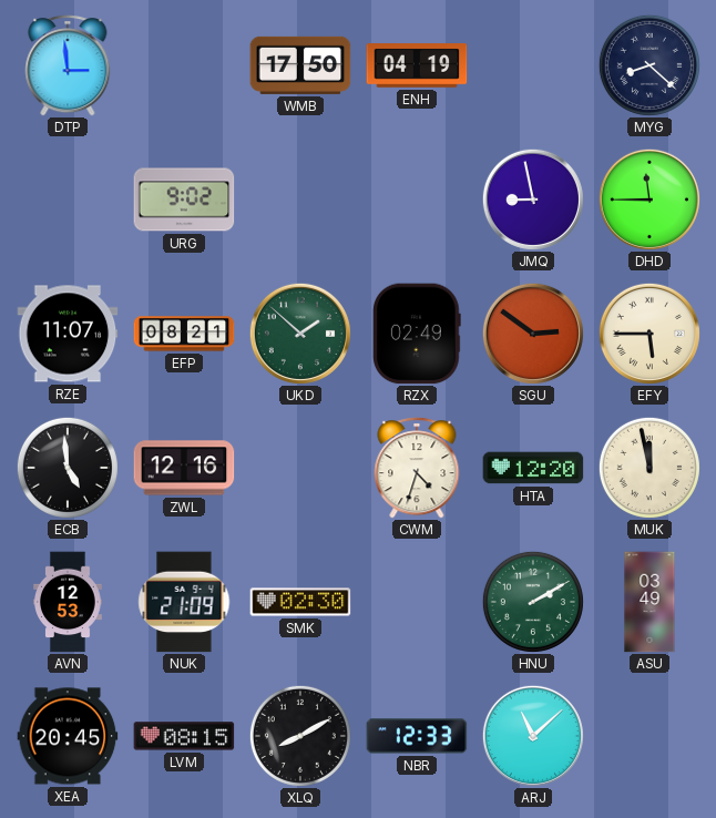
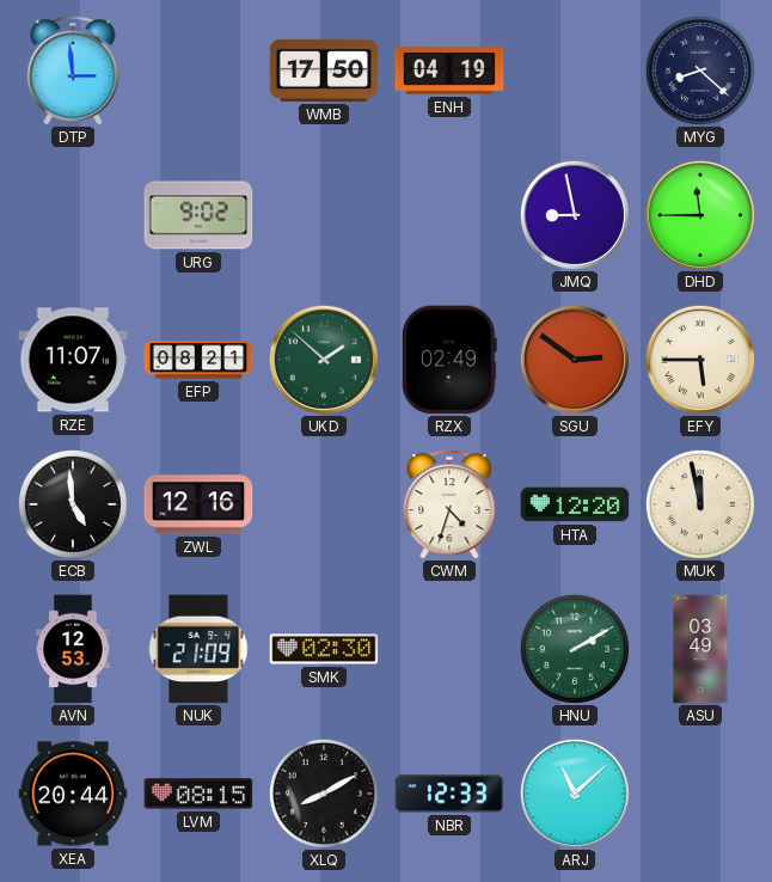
XEA: 20:45 -> 20:44 (73, 794)
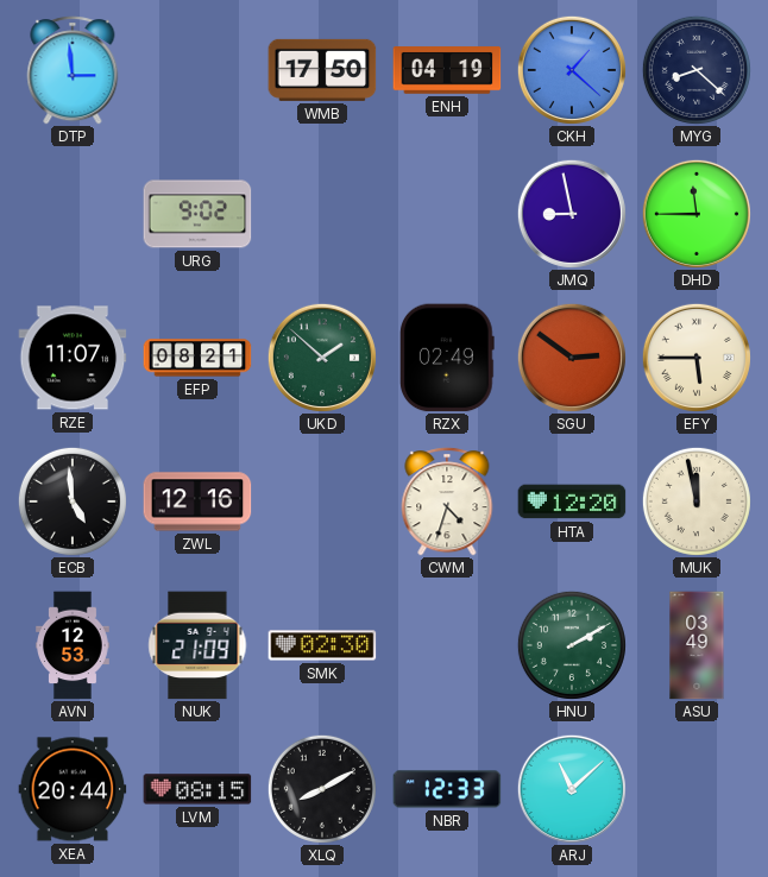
CKH: none -> 1:22 (572, 70)
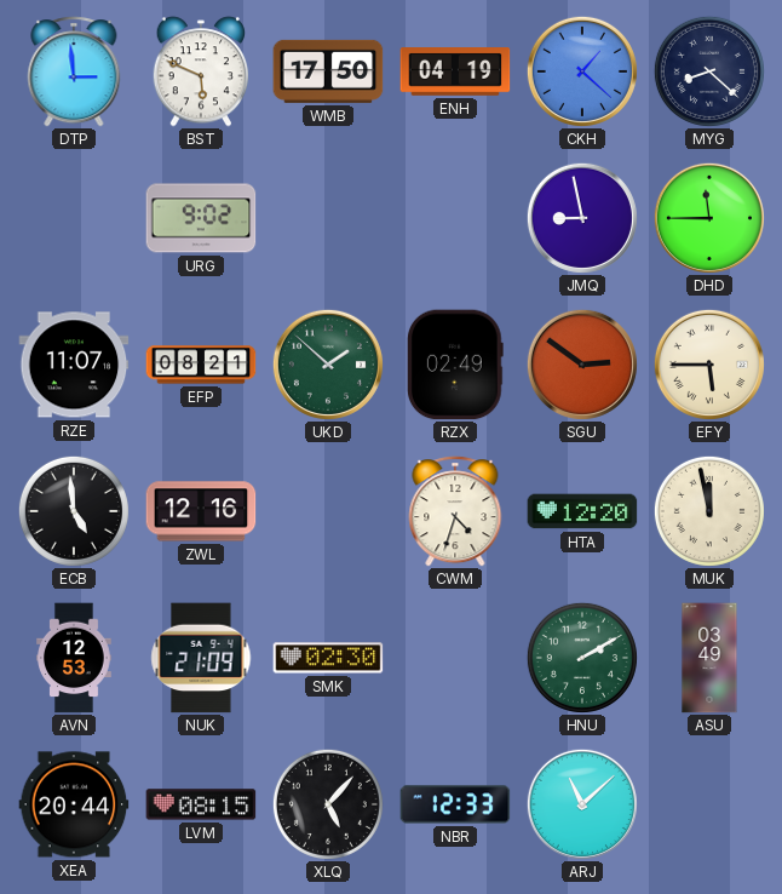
BST: none -> 5:49 (201, 71)
XLQ: 8:10 -> 5:07 (328, 804)
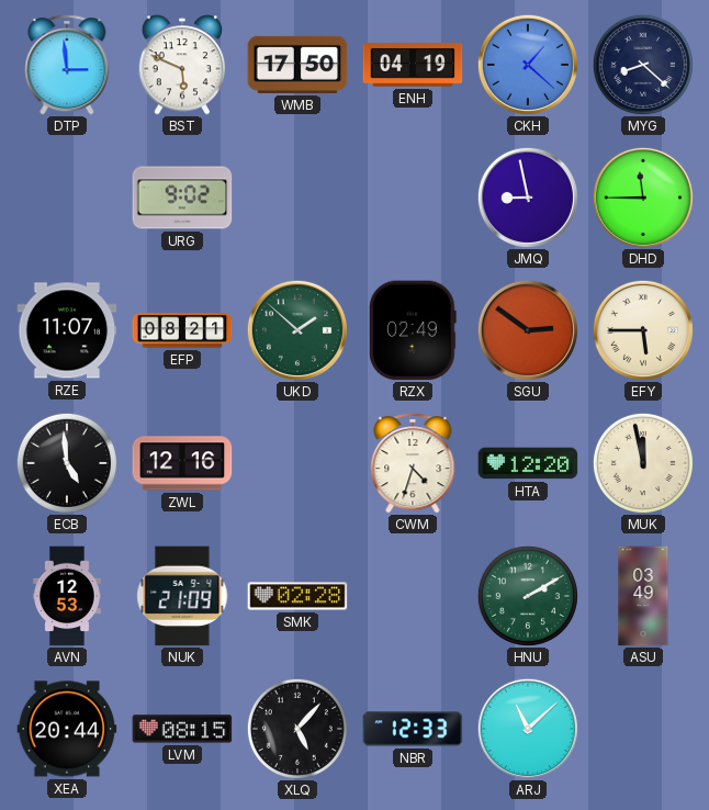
SMK: 02:30 -> 02:28 (297, 596)
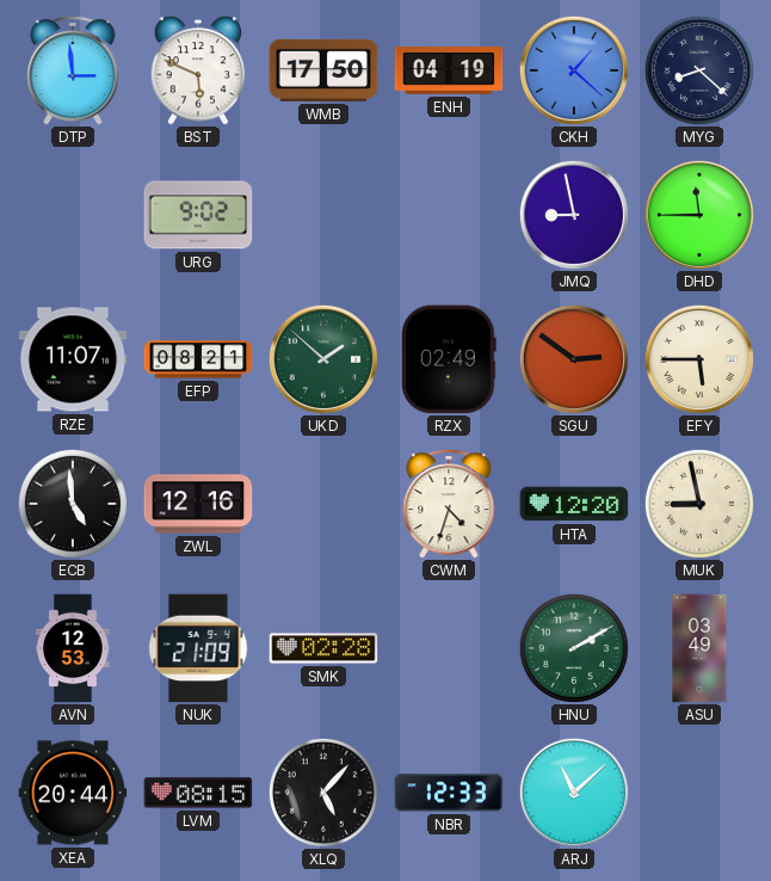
MUK: 11:58 -> 8:58 (699, 504)
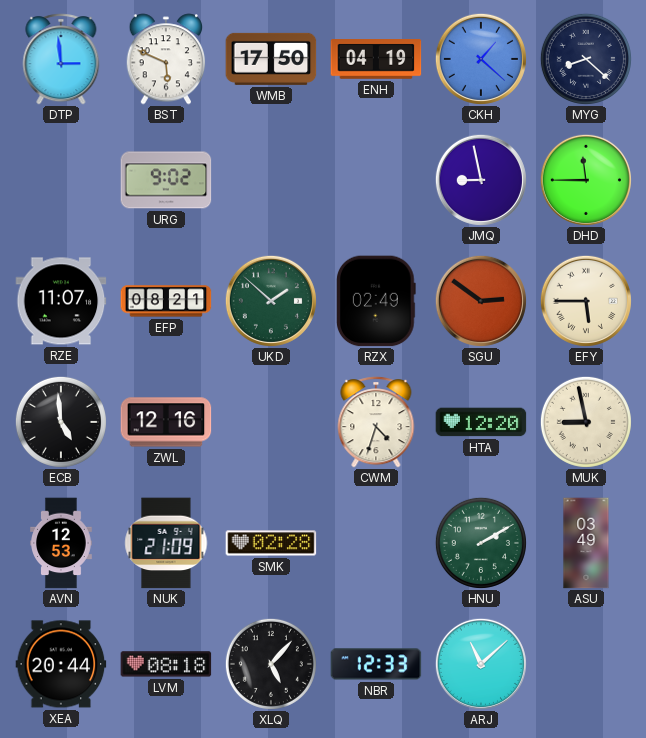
LVM: 08:15 -> 08:18 (166, 664)
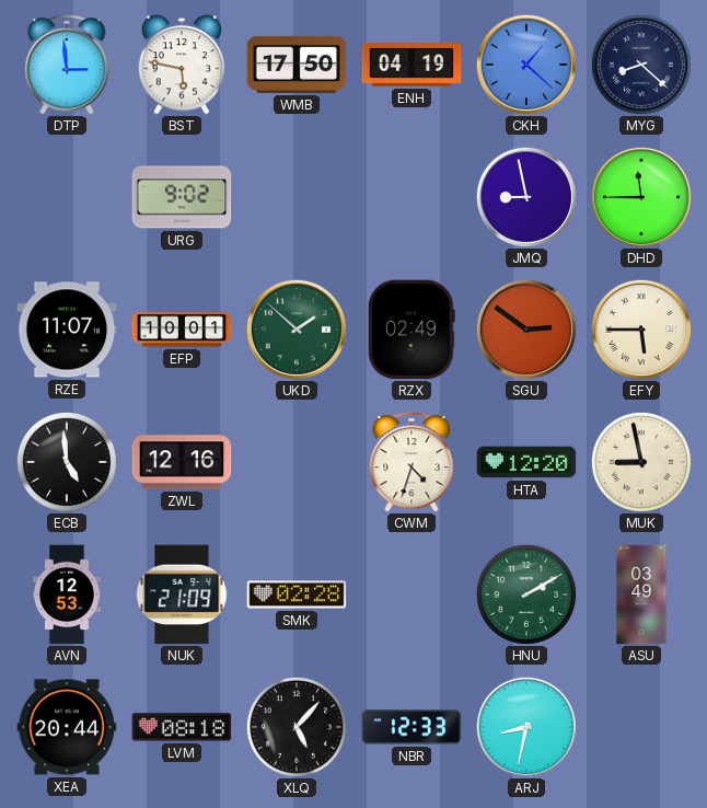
BST: 5:49 -> 5:47 (182, 65)
EFP: 08:21 -> 10:01 (182, 330)
ARJ: 11:08 -> 8:32 (526, 727)
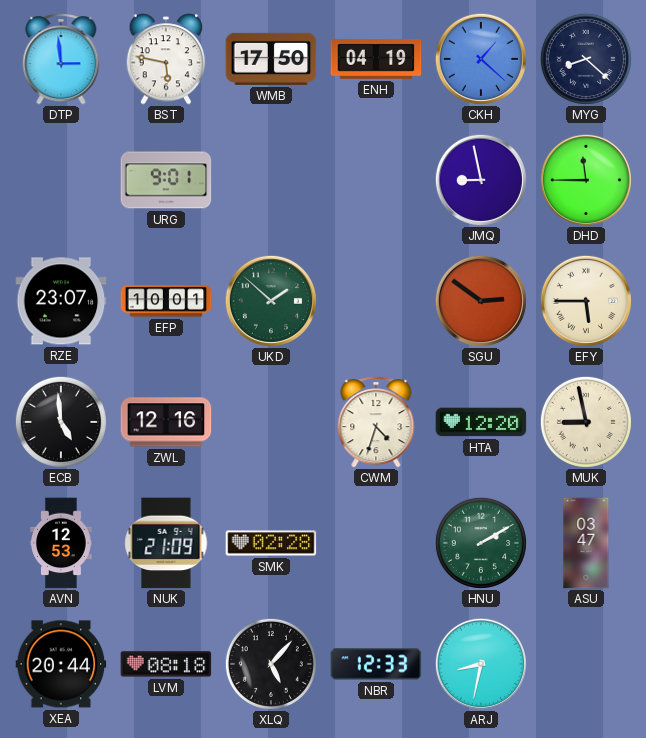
URG: 9:02 -> 9:01 (166, 180)
RZE: 11:07 -> 23:07 (61, 301)
RZX: 02:49 -> none (412, 330)
ASU: 03:49 -> 03:47 (586, 543)
